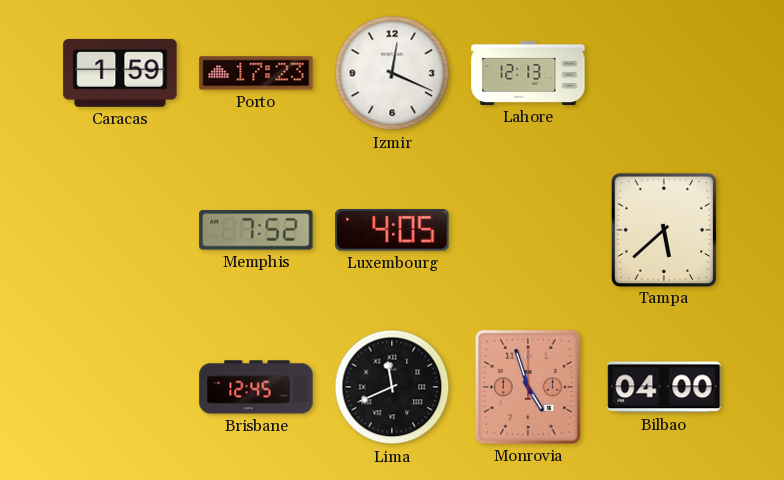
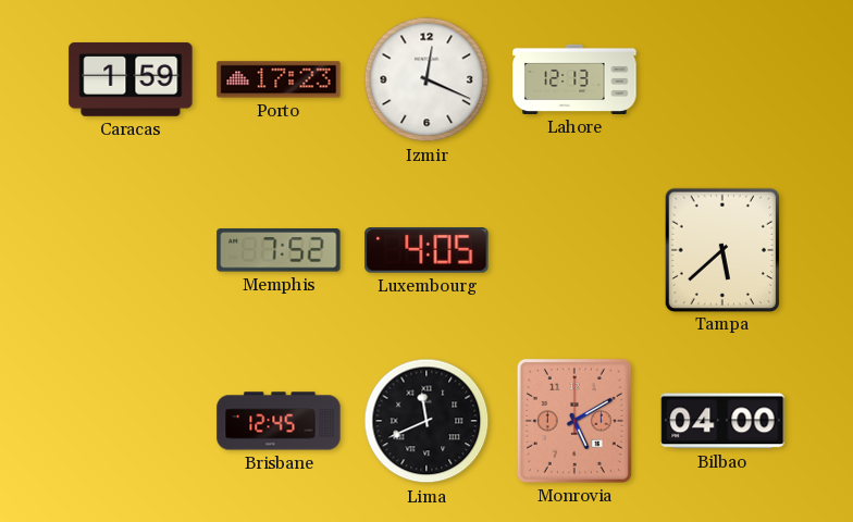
Monrovia: 4:57 -> 5:10 (574, 421)
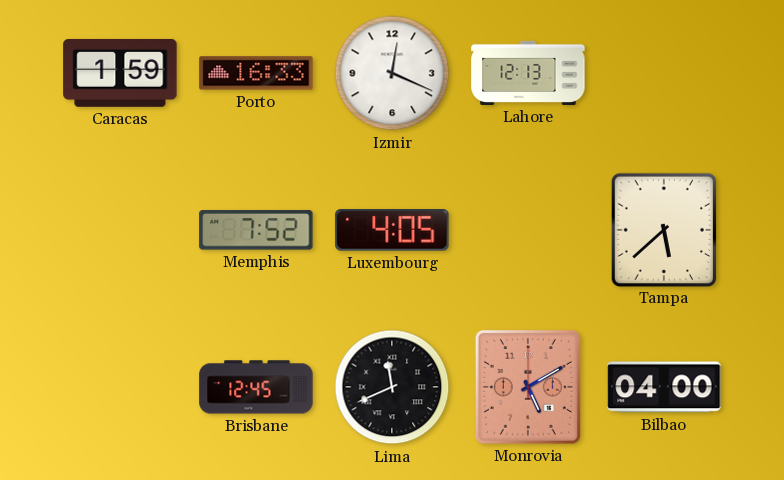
Porto: 17:23 -> 16:33 (256, 73)
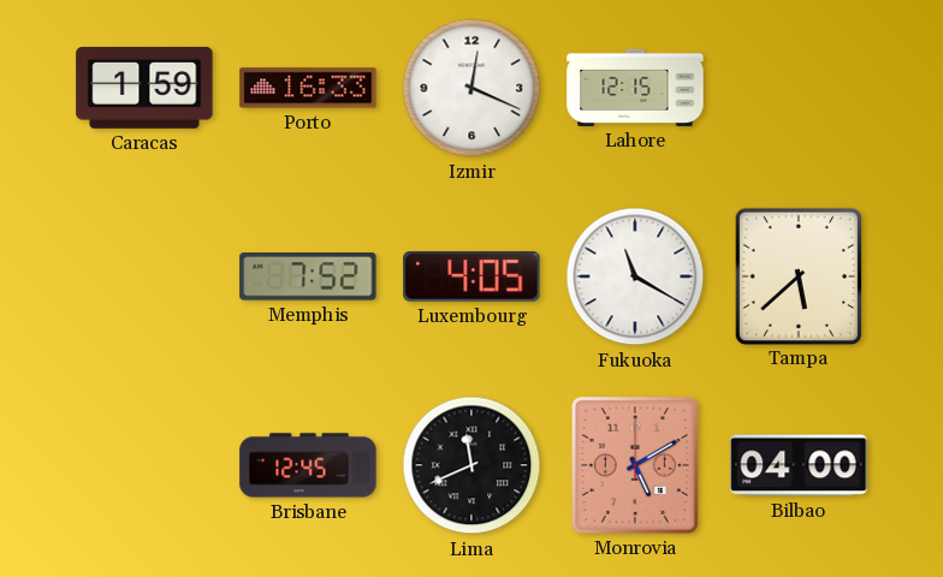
Lahore: 12:13 -> 12:15 (635, 88)
Fukuoka: none -> 11:20 (635, 276)
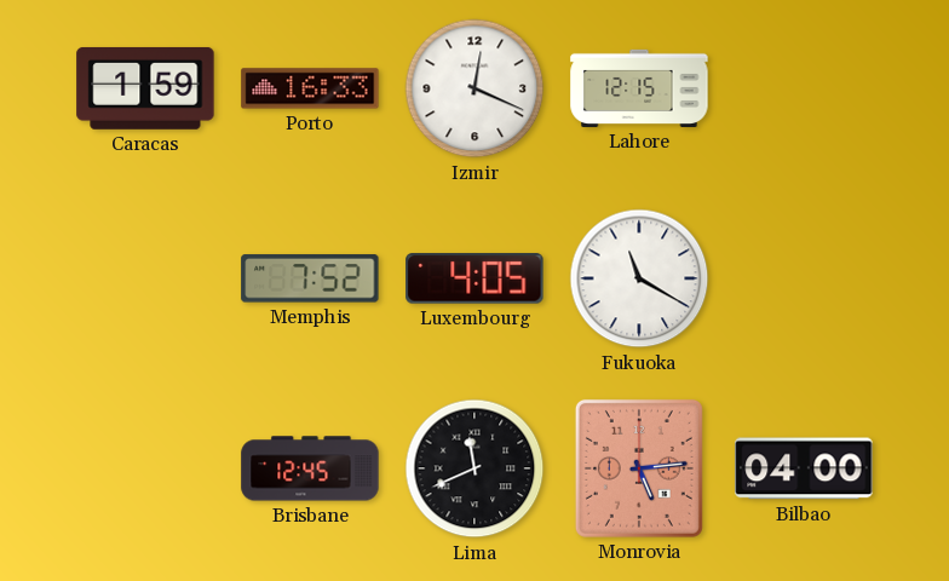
Tampa: 5:38 -> none (797, 275)
Monrovia: 5:10 -> 5:14 (639, 468)
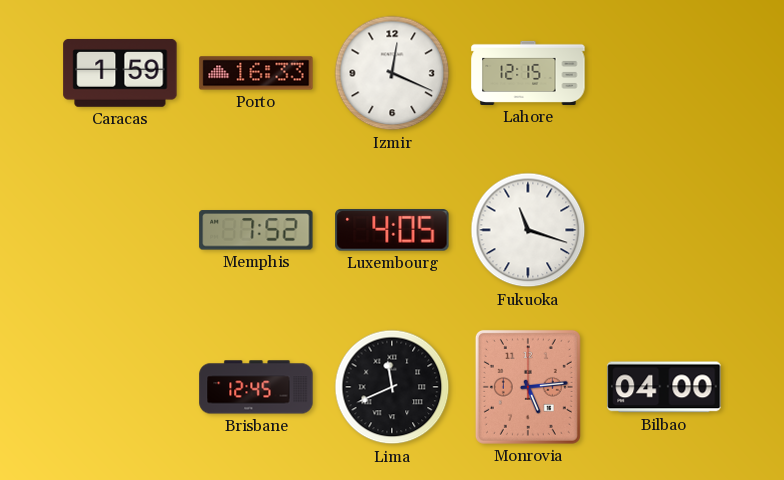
Fukuoka: 11:20 -> 11:18 (528, 230)
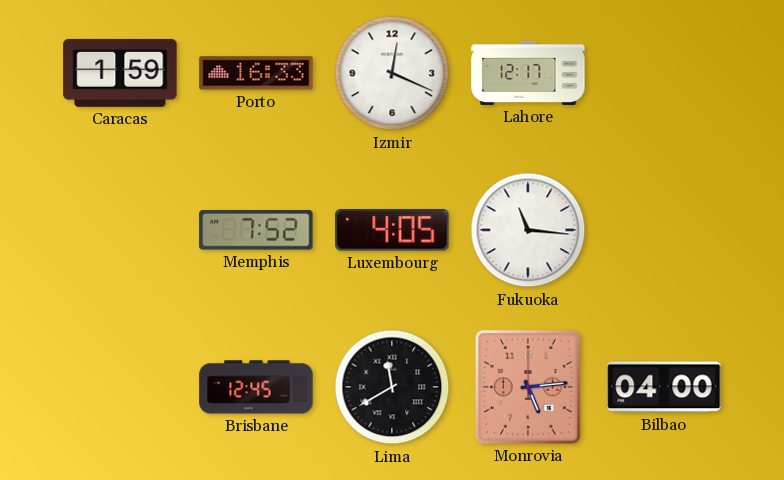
Lahore: 12:15 -> 12:17 (528, 73)
Fukuoka: 11:18 -> 11:16 (528, 230)
Lima: 11:41 -> 11:40 (392, 387)
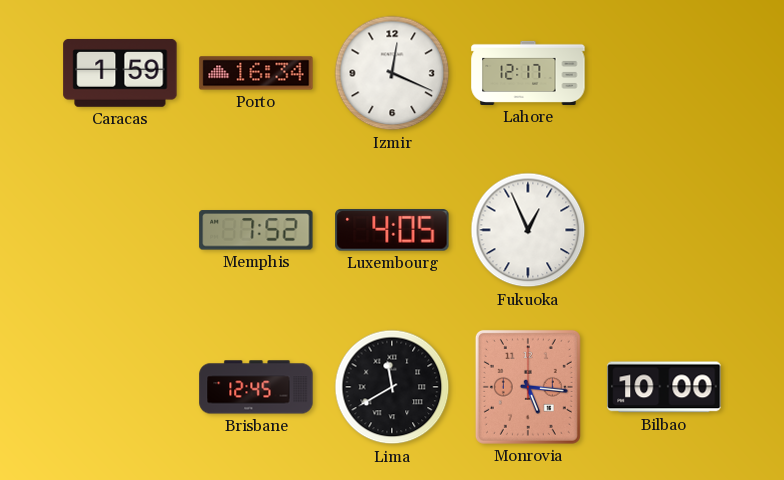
Porto: 16:33 -> 16:34 (256, 73)
Fukuoka: 11:16 -> 12:56 (528, 230)
Monrovia: 5:14 -> 5:16 (528, 387)
Bilbao: 04:00 -> 10:00 (664, 387)
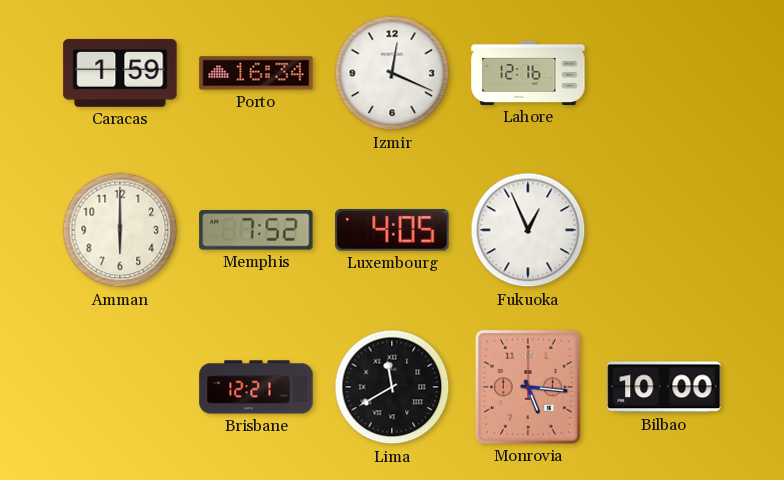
Lahore: 12:17 -> 12:16 (528, 73)
Amman: none -> 6:00 (120, 230)
Brisbane: 12:45 -> 12:21 (256, 387)
